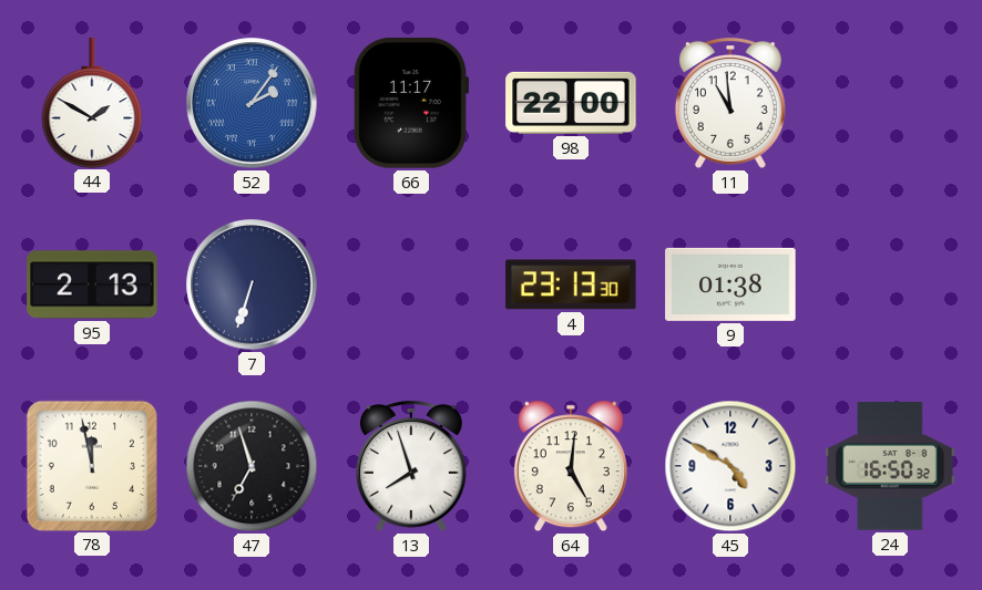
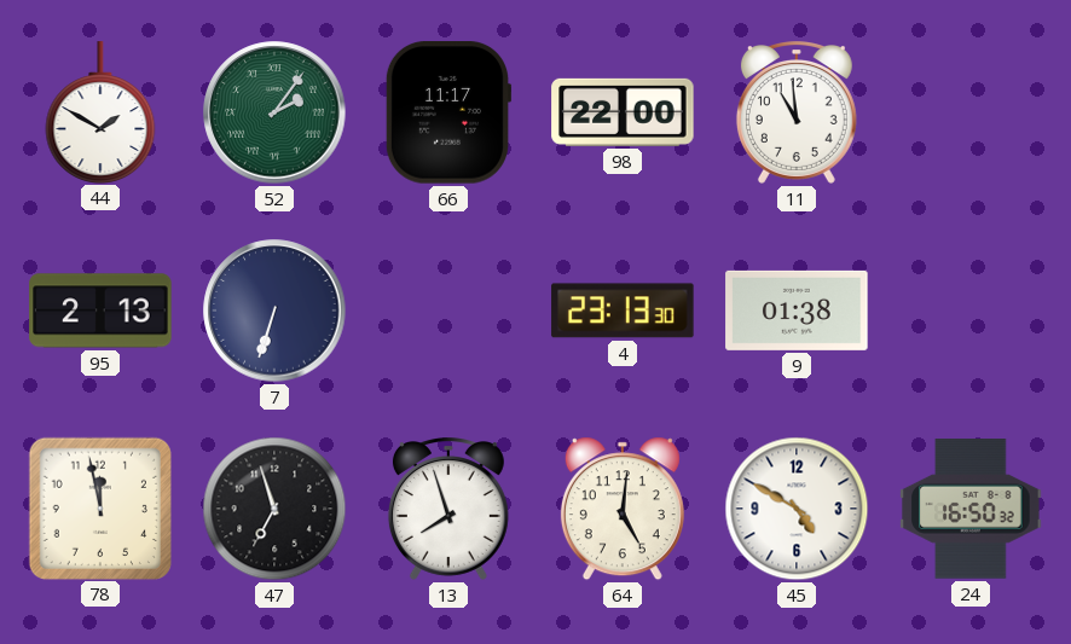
52 dial: blue -> green (274, 112)
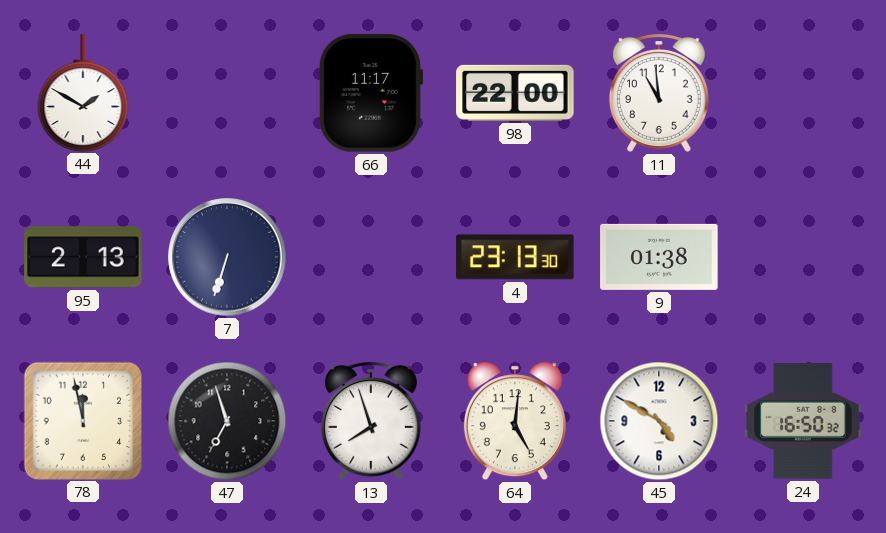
52: 2:06 -> none (274, 112)
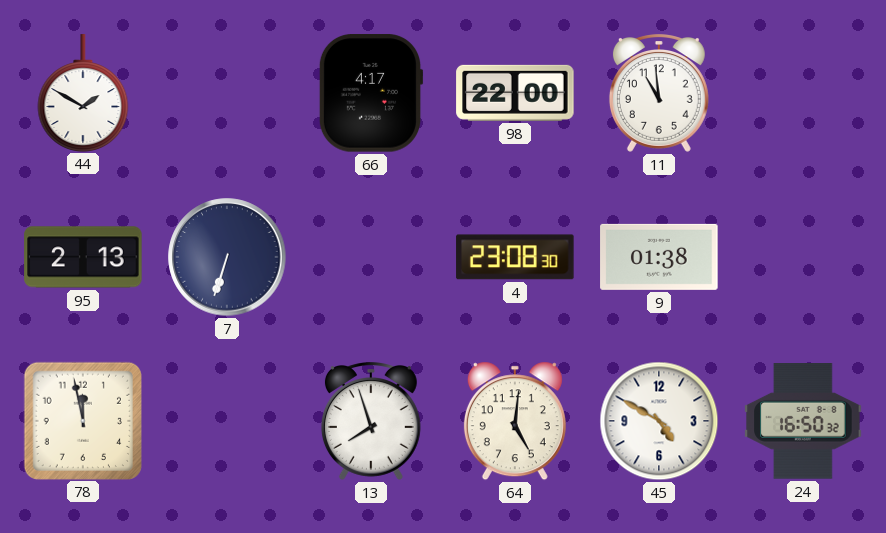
66: 11:17 -> 4:17 (371, 93)
4: 23:13 -> 23:08 (515, 257)
47: 6:57 -> none (227, 421)
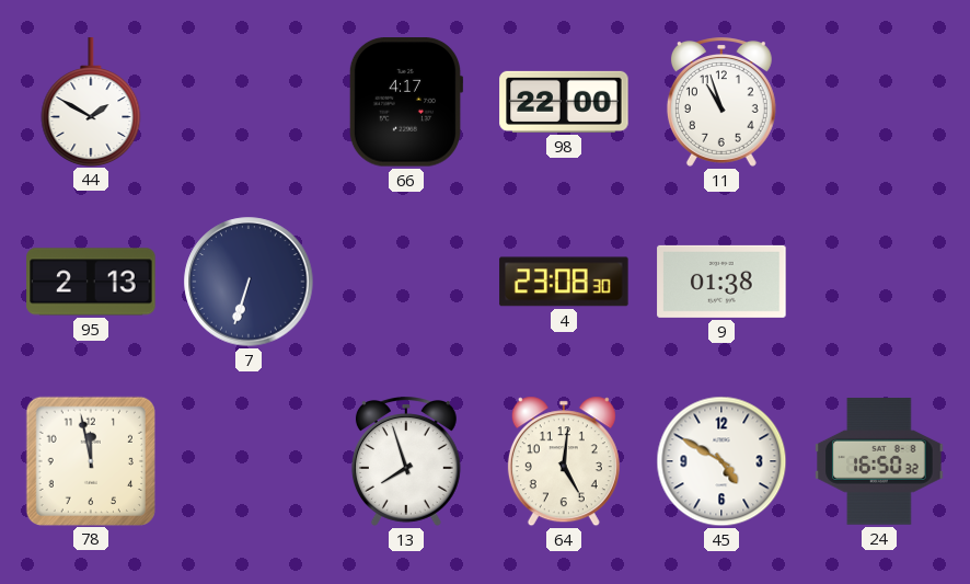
11: 10:59 -> 10:57 (721, 102)
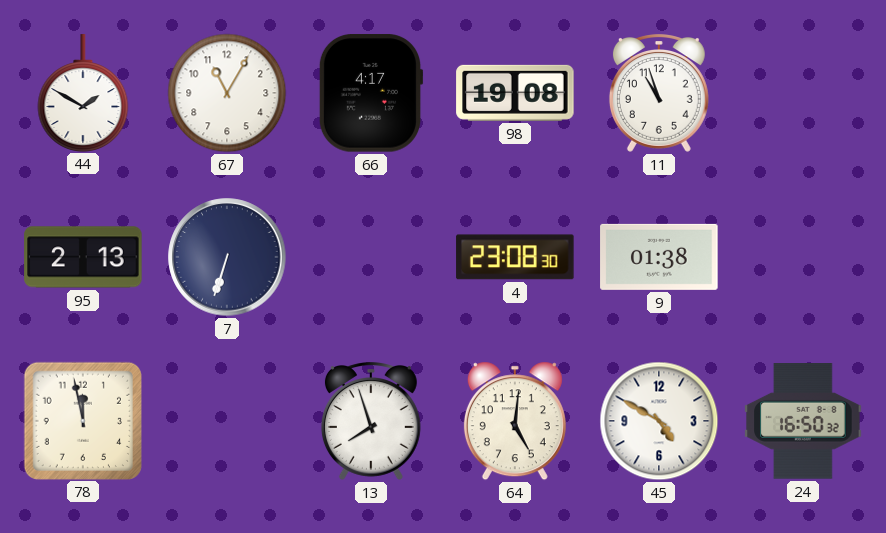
67: none -> 11:05 (227, 93)
98: 22:00 -> 19:08 (515, 93)
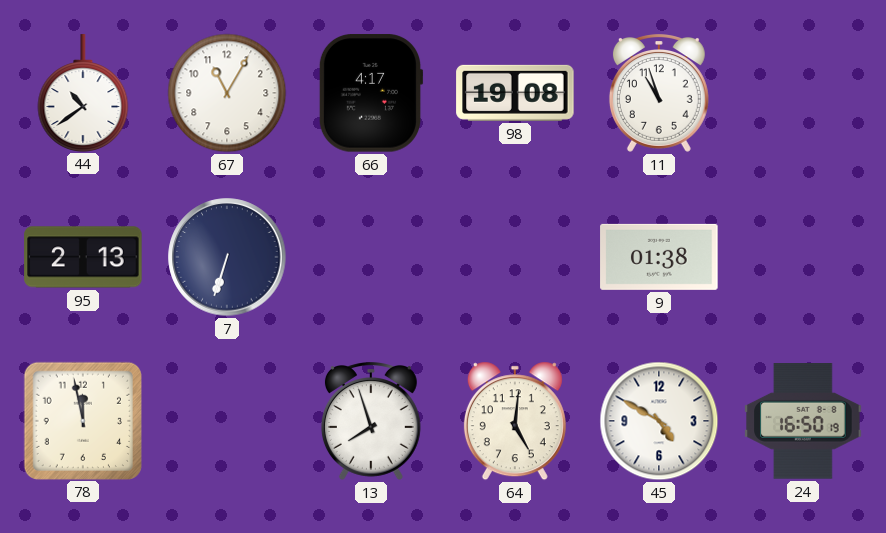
44: 1:50 -> 10:39 (83, 93)
4: 23:08 -> none (515, 257)
24: 16:50:32 -> 16:50:19 (803, 421)
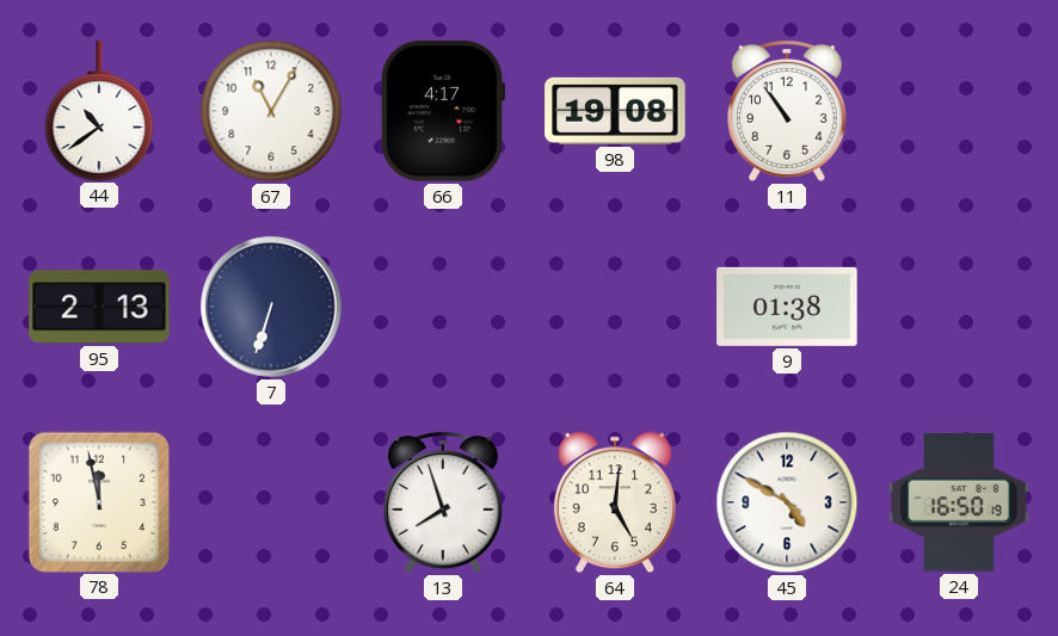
11: 10:57 -> 10:54 (787, 111)
